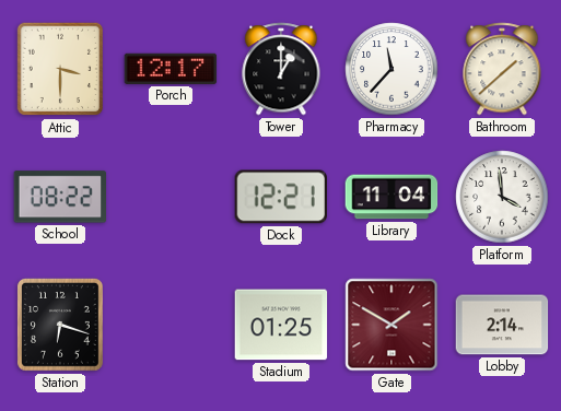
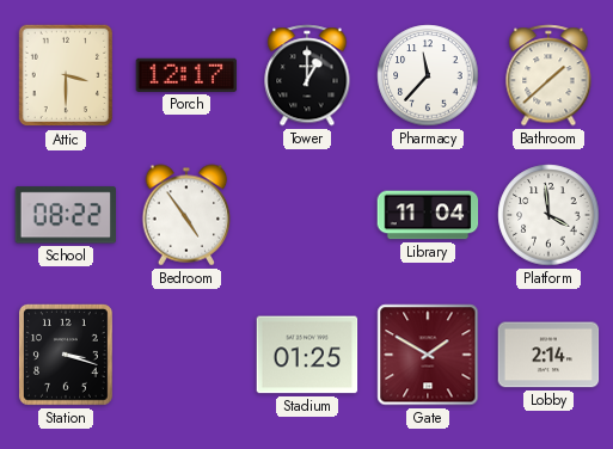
Bedroom: none -> 4:54 (186, 215)
Dock: 12:21 -> none (280, 197)
Station: 6:18 -> 3:18 (66, 355)
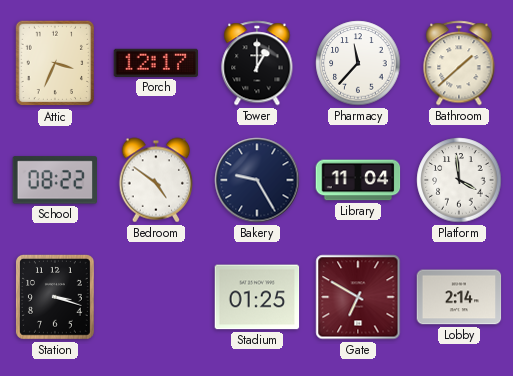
Attic: 3:30 -> 3:34 (54, 63)
Bedroom: 4:54 -> 4:51 (156, 180)
Bakery: none -> 9:25 (257, 180)
Gate: 1:50 -> 6:50 (358, 297)
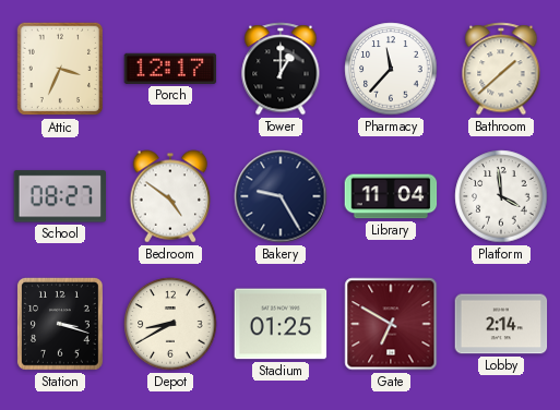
School: 08:22 -> 08:27 (60, 196)
Depot: none -> 8:40 (170, 324)
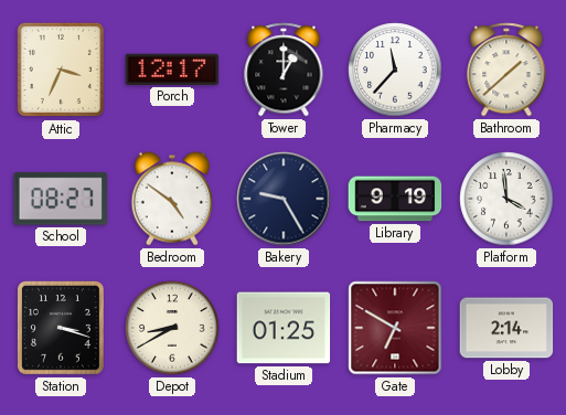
Library: 11:04 -> 9:19 (395, 199)
